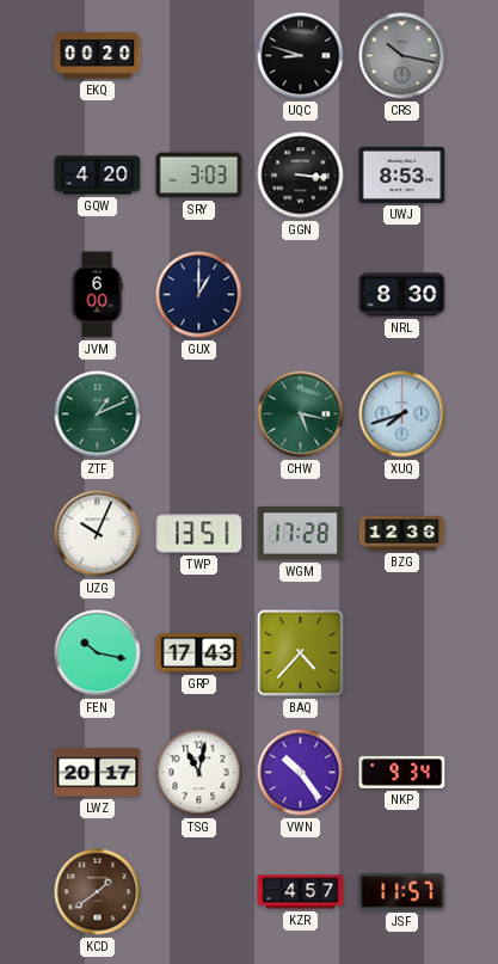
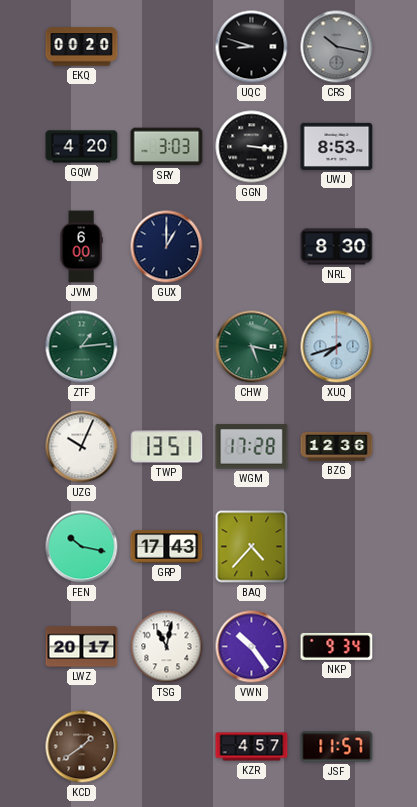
ZTF: 1:11 -> 1:14 (82, 347)
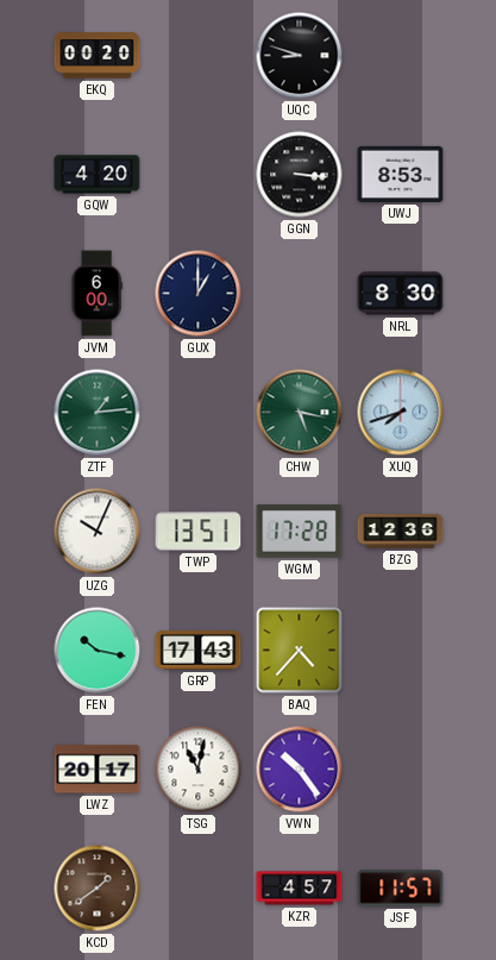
CRS: 10:17 -> none (337, 47)
SRY: 3:03 -> none (167, 147)
NKP: 9:34 -> none (337, 646)
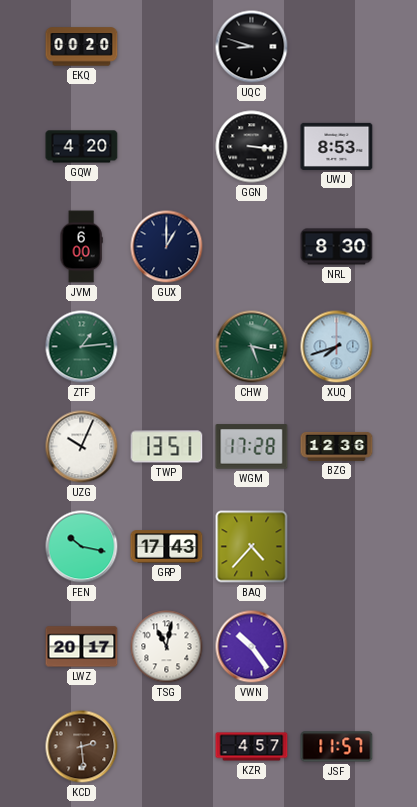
KCD: 1:39 -> 2:29 (82, 747)
